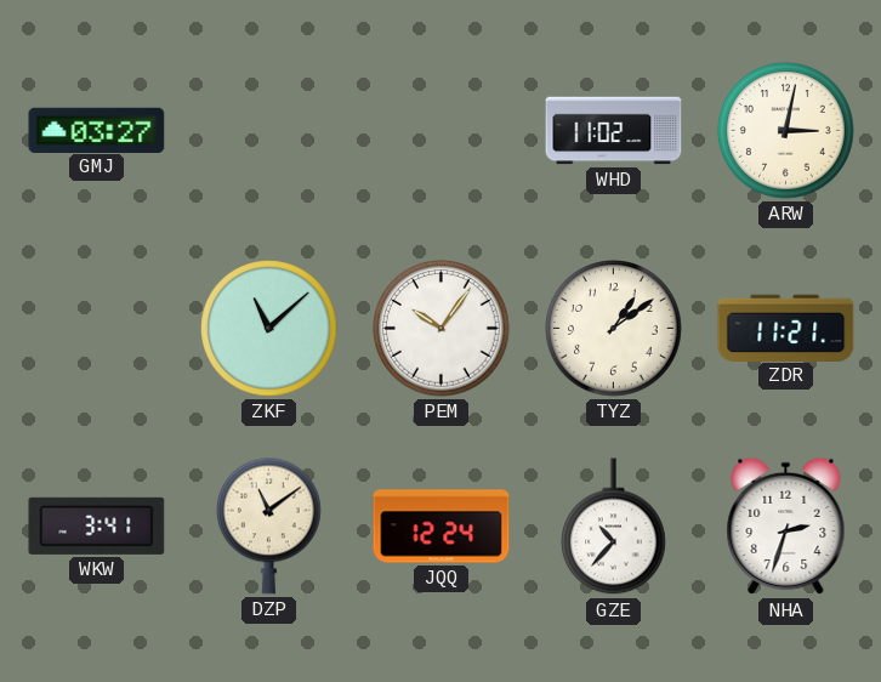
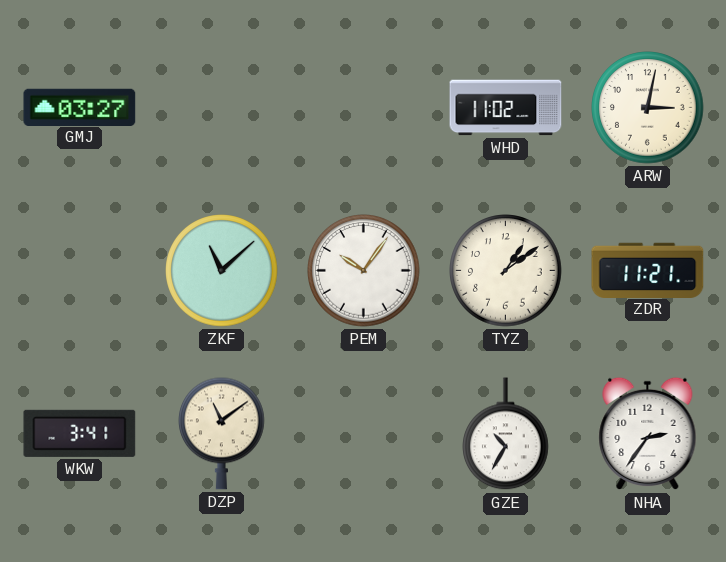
JQQ: 12:24 -> none (442, 527)
GZE: 10:37 -> 10:35 (506, 434)
NHA: 2:33 -> 2:36 (648, 434)
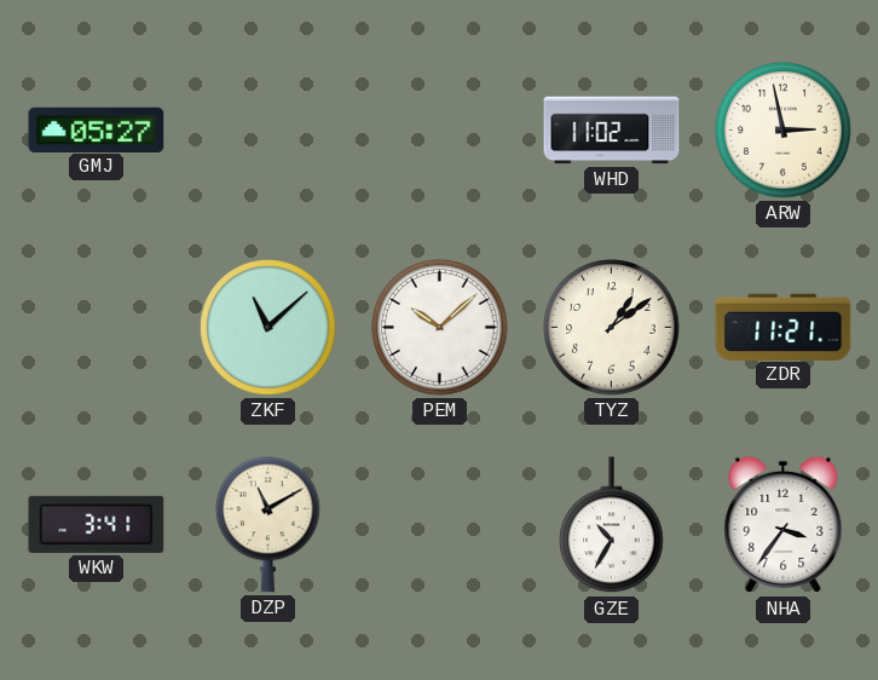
GMJ: 03:27 -> 05:27 (97, 129)
ARW: 3:02 -> 2:58 (784, 131)
PEM: 10:06 -> 10:08 (440, 328)
DZP: 11:09 -> 11:10 (268, 524)
NHA: 2:36 -> 3:36 (784, 525)
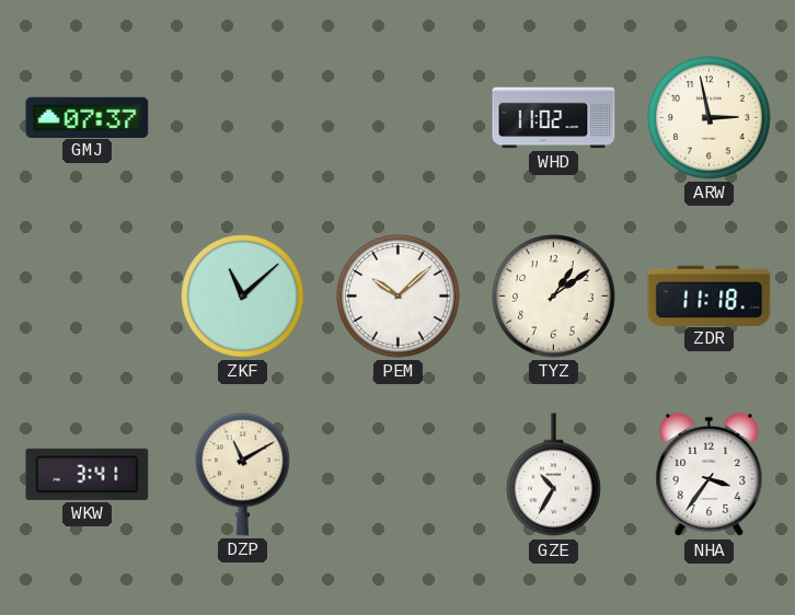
GMJ: 05:27 -> 07:37 (88, 117)
ZDR: 11:21 -> 11:18 (710, 295)
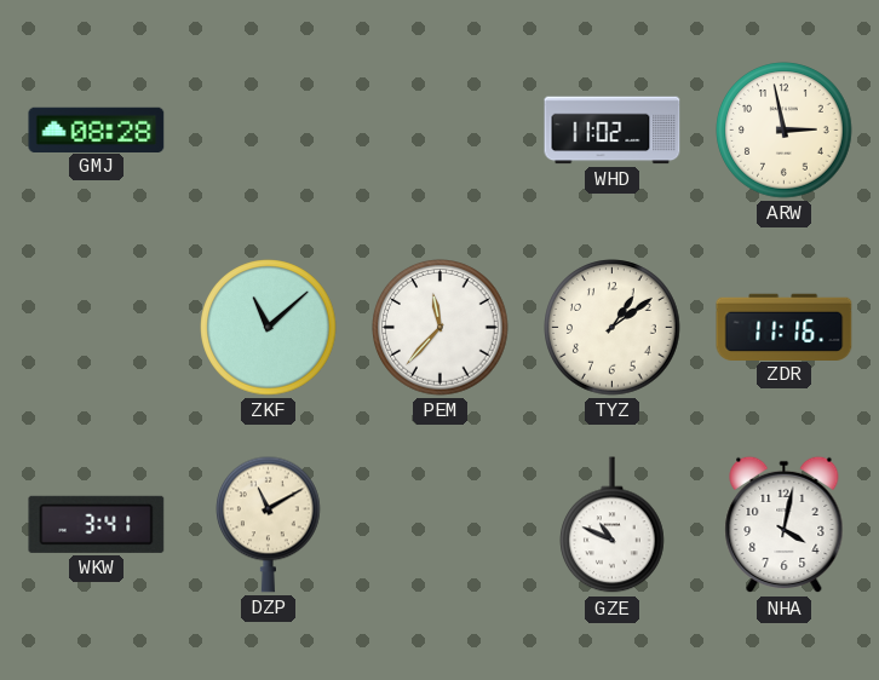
GMJ: 07:37 -> 08:28 (97, 129)
PEM: 10:08 -> 11:37 (441, 328)
ZDR: 11:18 -> 11:16 (785, 327)
GZE: 10:35 -> 10:49 (613, 525)
NHA: 3:36 -> 4:02 (785, 525)
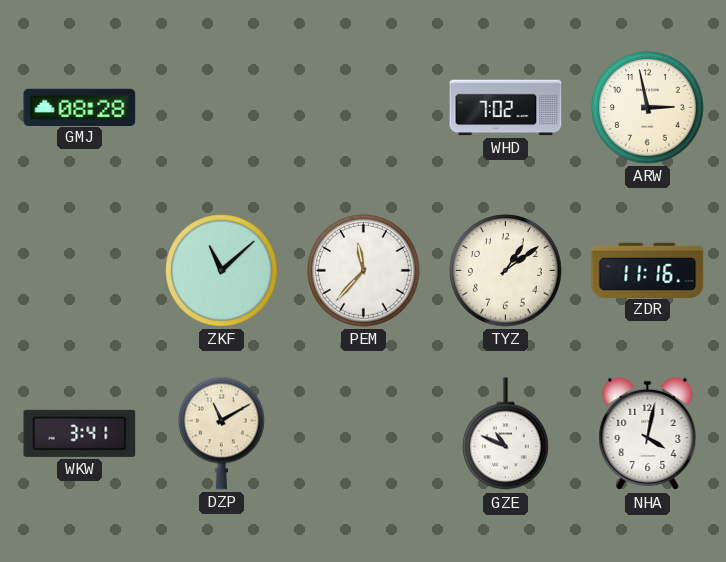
WHD: 11:02 -> 7:02 (506, 108)
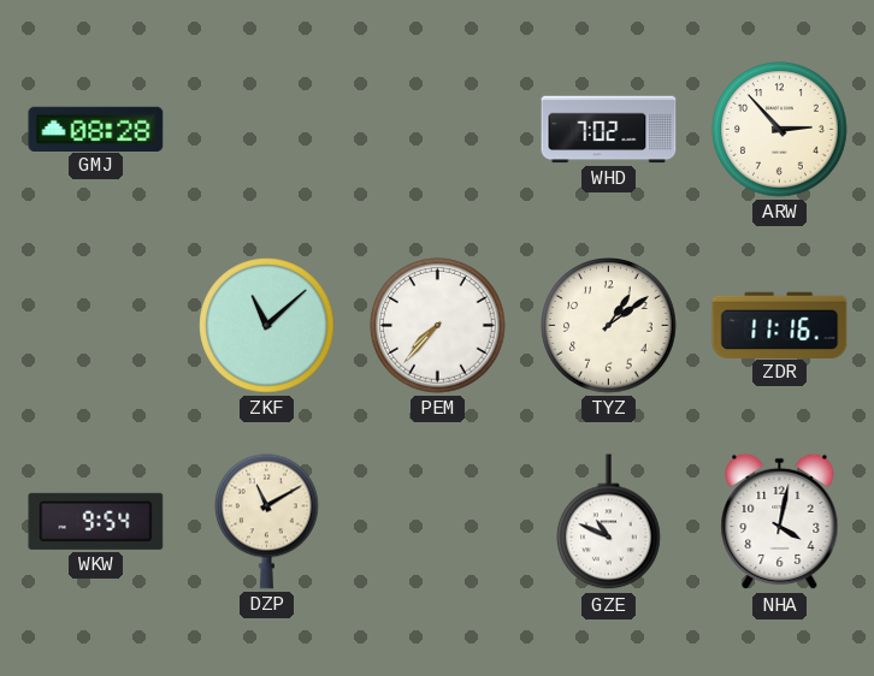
ARW: 2:58 -> 2:53 (780, 130)
PEM: 11:37 -> 7:37 (438, 326)
WKW: 3:41 -> 9:54 (96, 521)
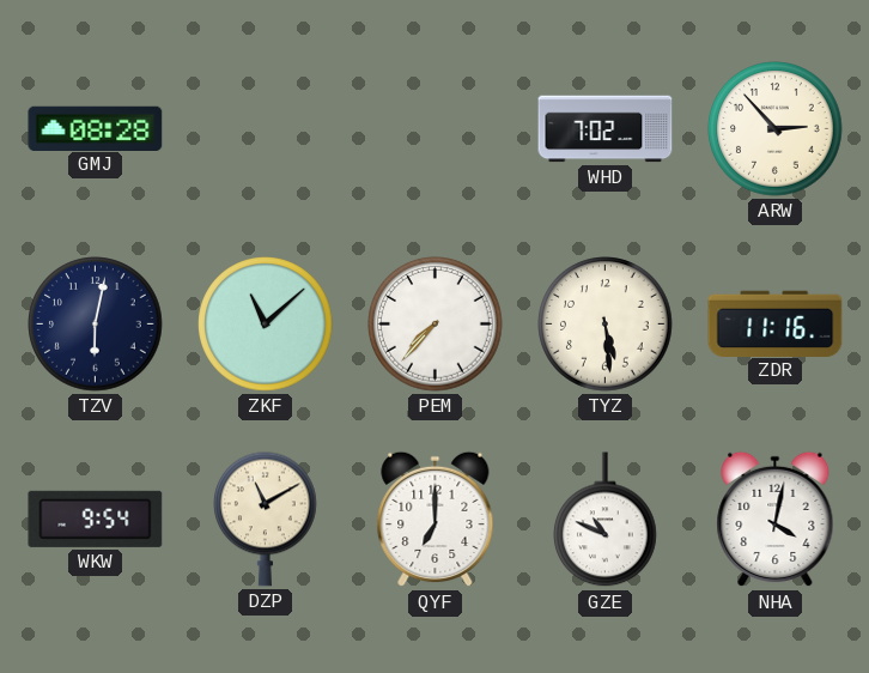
TZV: none -> 6:02 (96, 325)
TYZ: 1:09 -> 5:29 (606, 325)
QYF: none -> 7:00 (436, 520)
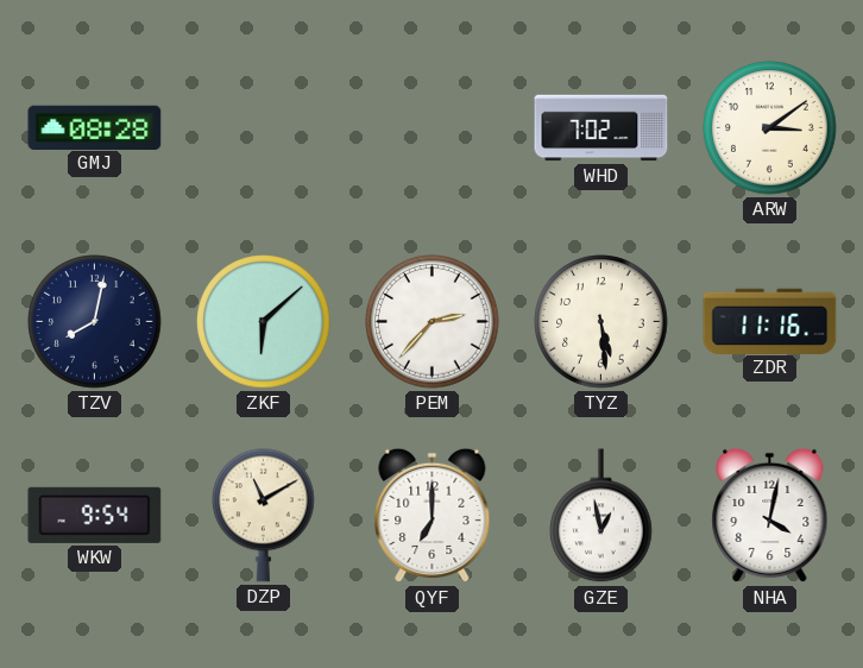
ARW: 2:53 -> 3:09 (770, 128)
TZV: 6:02 -> 8:02 (95, 322)
ZKF: 11:08 -> 6:08 (264, 322)
PEM: 7:37 -> 2:37 (433, 322)
GZE: 10:49 -> 12:58 (601, 516)
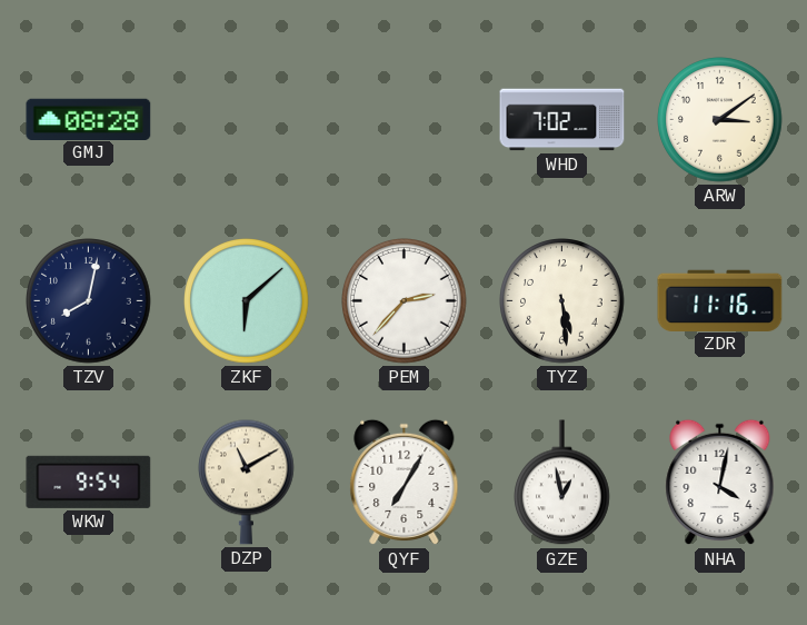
QYF: 7:00 -> 7:05 (405, 483)
